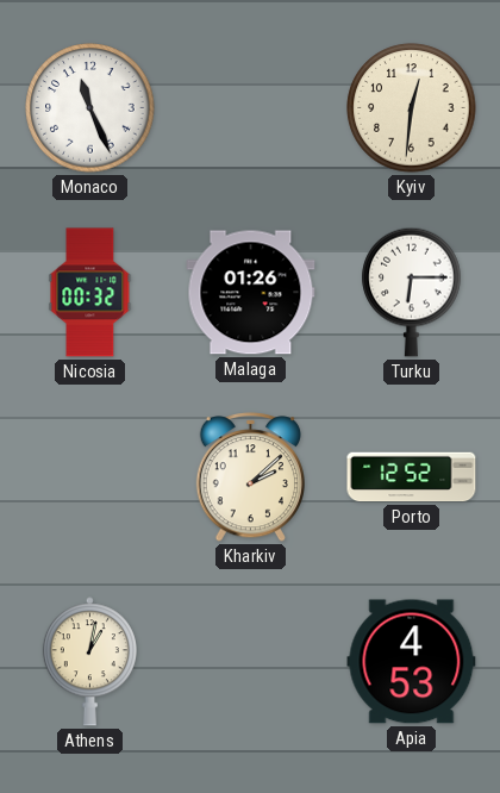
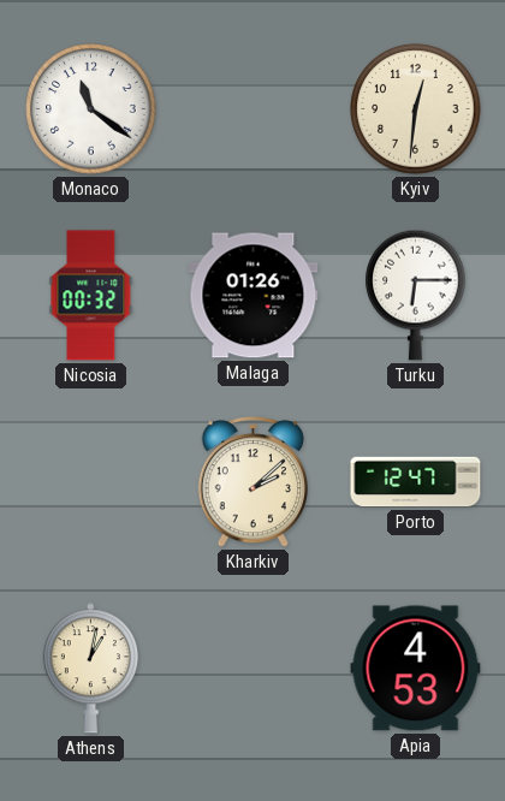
Monaco: 11:26 -> 11:21 (91, 109)
Porto: 12:52 -> 12:47 (416, 482)
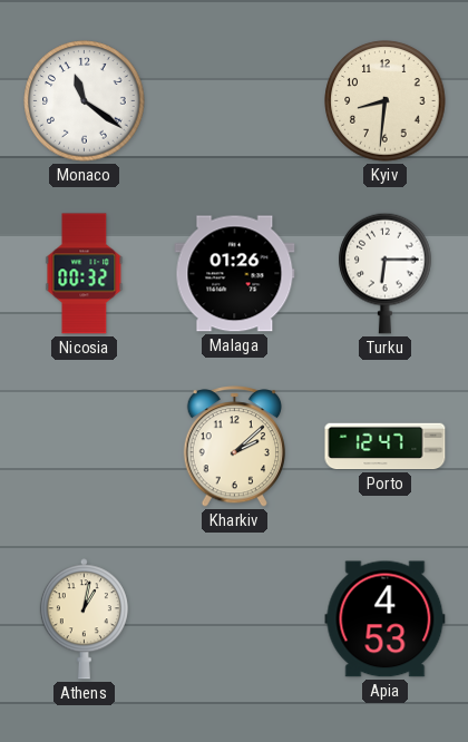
Kyiv: 12:31 -> 8:31 (386, 101)
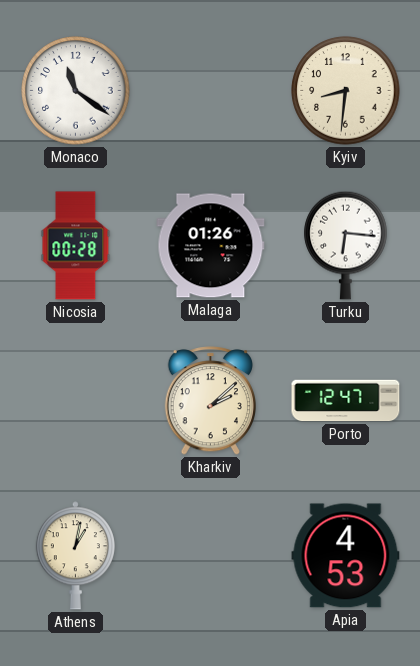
Nicosia: 00:32 -> 00:28 (76, 246)
Turku: 6:15 -> 6:16 (346, 245)
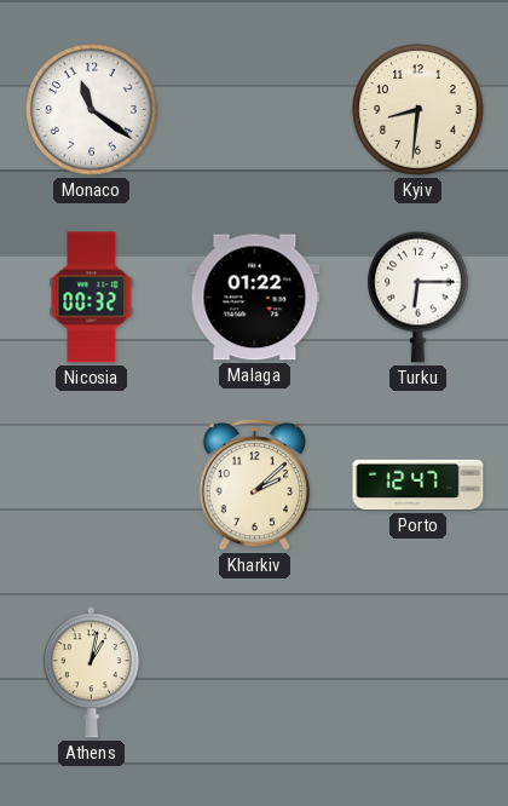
Nicosia: 00:28 -> 00:32 (92, 298)
Malaga: 01:26 -> 01:22 (255, 298)
Turku: 6:16 -> 6:15 (418, 297)
Apia: 4:53 -> none (346, 556)
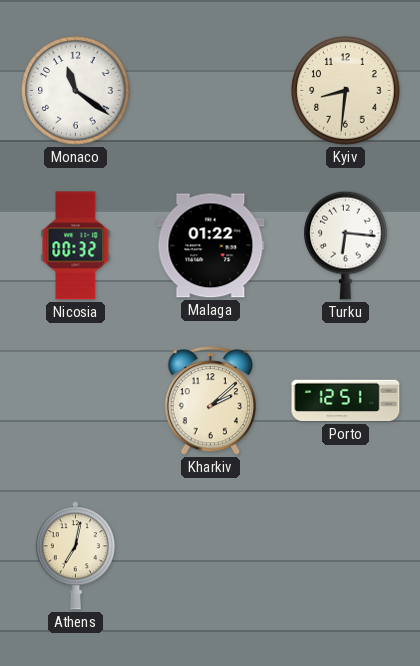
Turku: 6:15 -> 6:16 (346, 245)
Porto: 12:47 -> 12:51 (346, 401)
Athens: 1:02 -> 7:02 (75, 556)
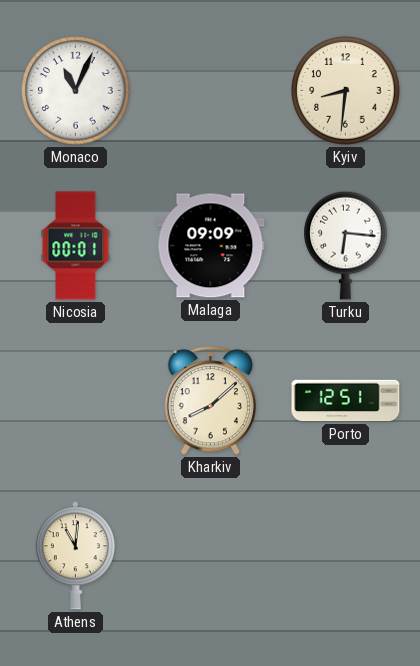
Monaco: 11:21 -> 11:04 (76, 91)
Nicosia: 00:32 -> 00:01 (76, 246)
Malaga: 01:22 -> 09:09 (211, 246)
Kharkiv: 2:08 -> 8:08 (210, 401)
Athens: 7:02 -> 11:01 (75, 556)
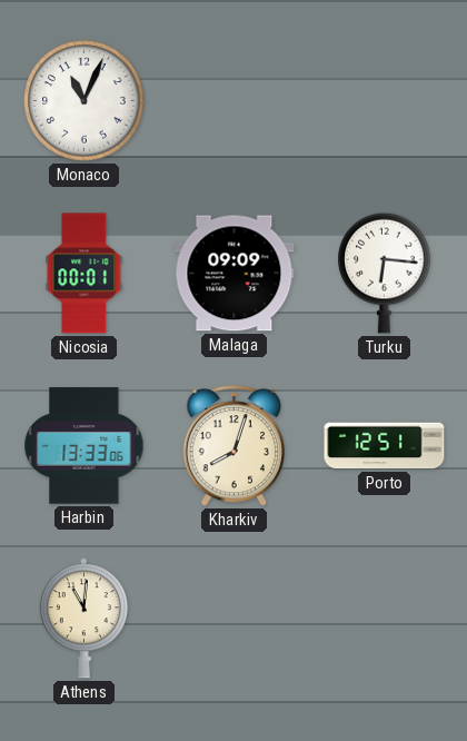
Kyiv: 8:31 -> none (346, 91)
Harbin: none -> 13:33 (85, 446)
Kharkiv: 8:08 -> 8:03 (233, 446)
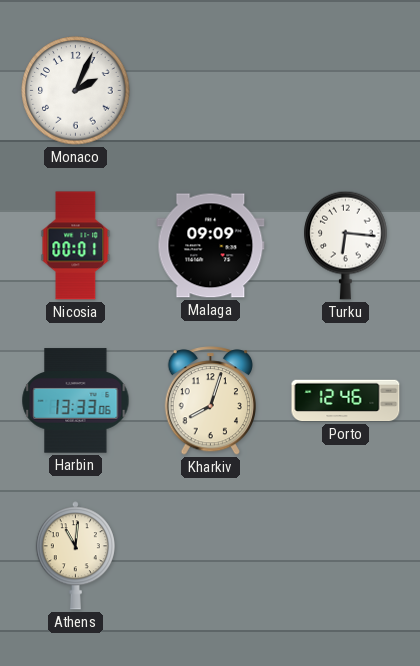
Monaco: 11:04 -> 2:04 (76, 91)
Porto: 12:51 -> 12:46 (346, 401)
